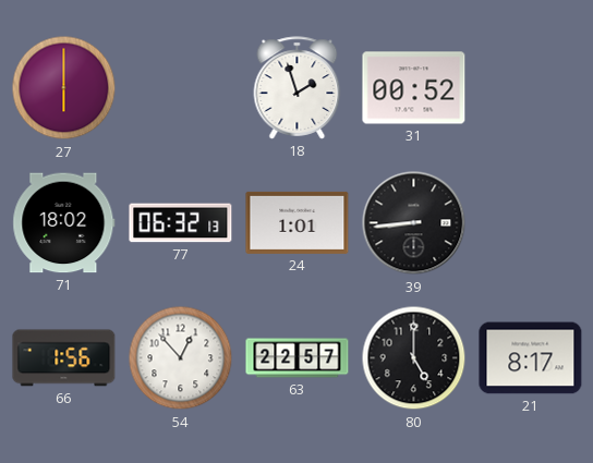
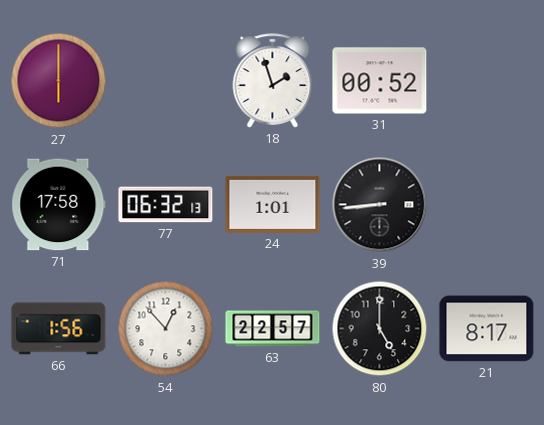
71: 18:02 -> 17:58 (59, 205)
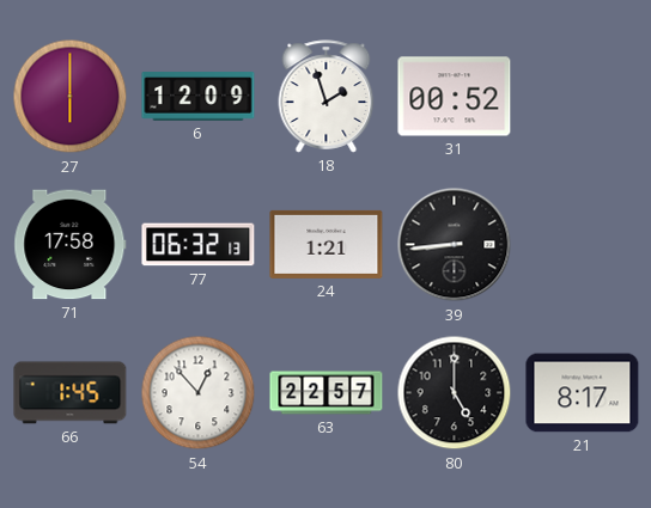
6: none -> 12:09 (199, 97)
24: 1:01 -> 1:21 (327, 244)
66: 1:56 -> 1:45 (71, 393)
